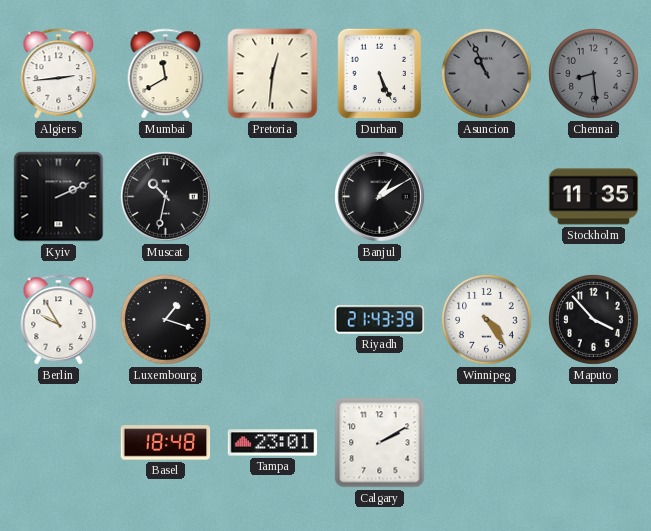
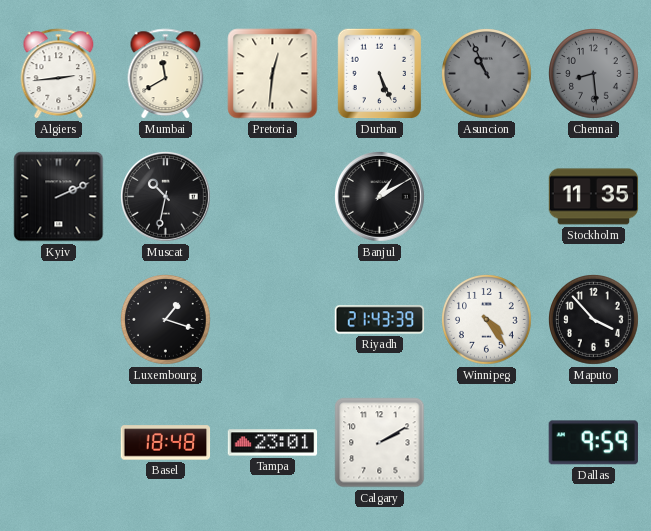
Berlin: 9:55 -> none (59, 320)
Dallas: none -> 9:59 (593, 443)
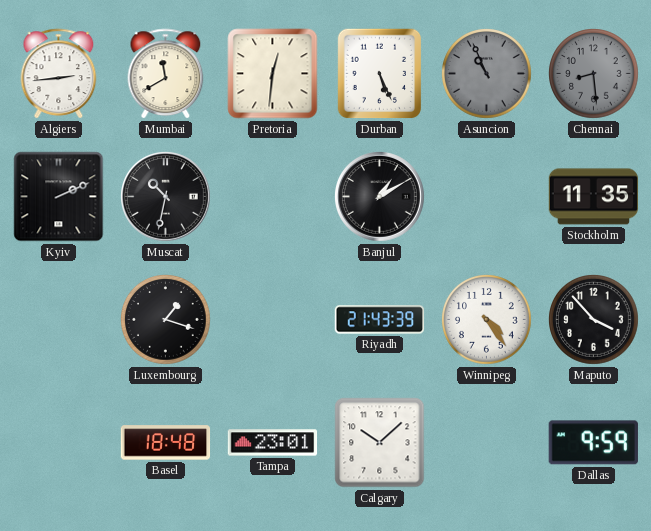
Calgary: 2:10 -> 10:08 (380, 443)
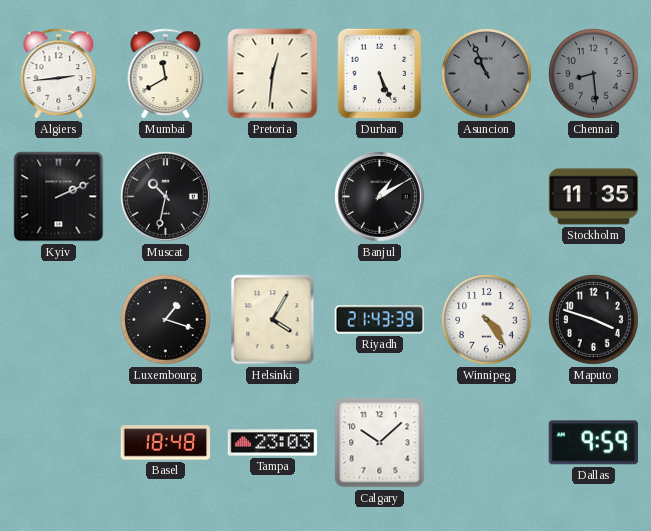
Helsinki: none -> 4:05 (273, 320)
Maputo: 3:53 -> 3:48 (594, 320)
Tampa: 23:01 -> 23:03 (273, 443)
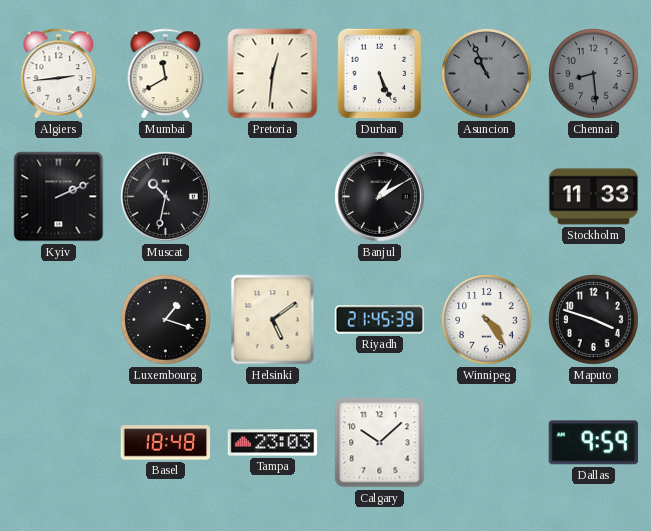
Stockholm: 11:35 -> 11:33 (594, 197)
Helsinki: 4:05 -> 5:09 (273, 320)
Riyadh: 21:43 -> 21:45 (380, 320)
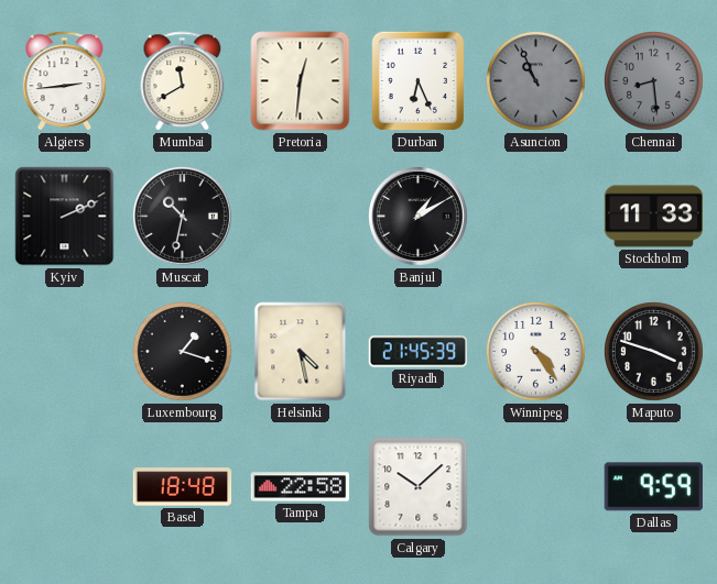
Durban: 5:26 -> 6:26 (419, 81)
Helsinki: 5:09 -> 4:28 (301, 352)
Tampa: 23:03 -> 22:58 (301, 487)
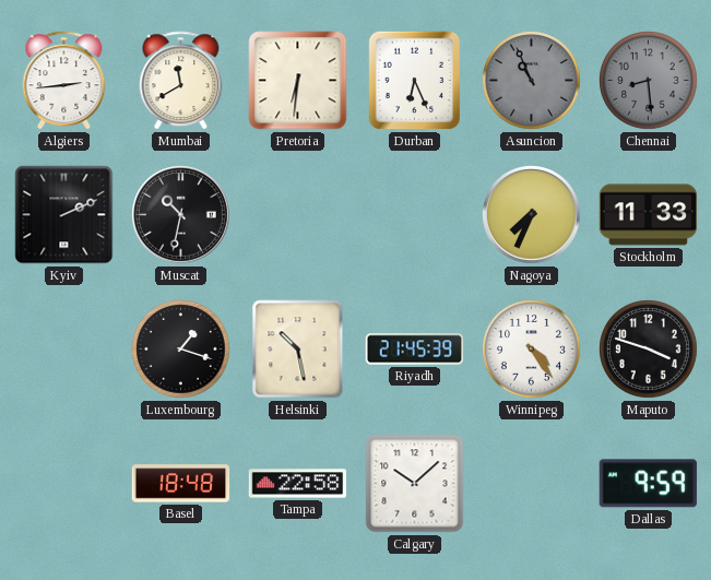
Pretoria: 12:31 -> 6:31 (298, 81)
Banjul: 1:10 -> none (419, 217)
Nagoya: none -> 7:34 (532, 215)
Helsinki: 4:28 -> 10:28 (298, 350)
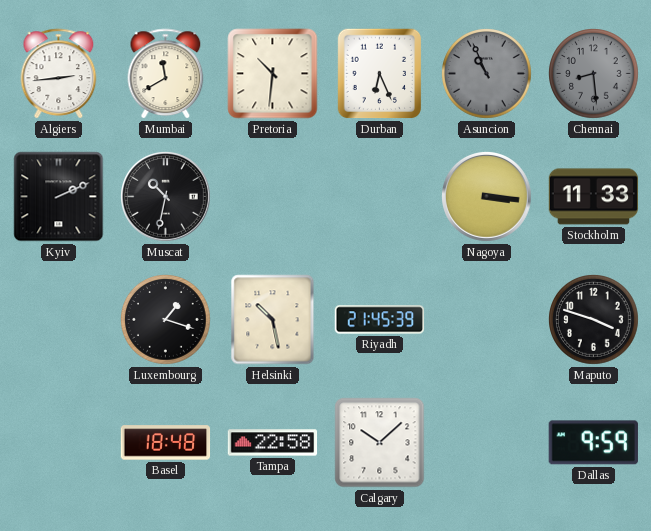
Pretoria: 6:31 -> 10:31 (273, 74)
Nagoya: 7:34 -> 3:16 (487, 197)
Winnipeg: 4:24 -> none (532, 350)
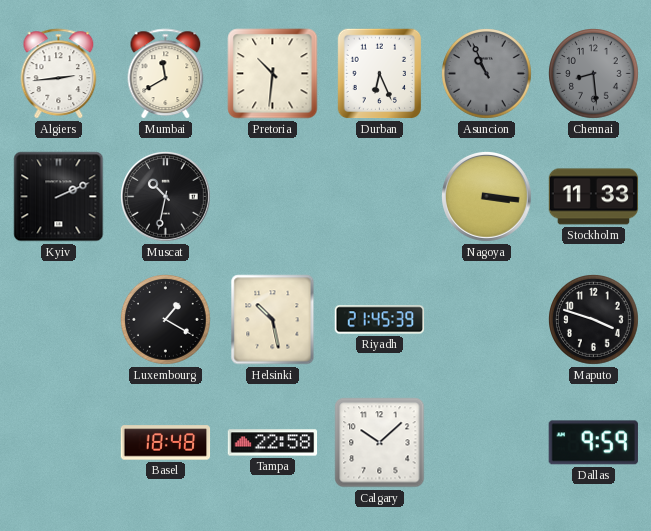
Luxembourg: 1:18 -> 1:20 (166, 320)
